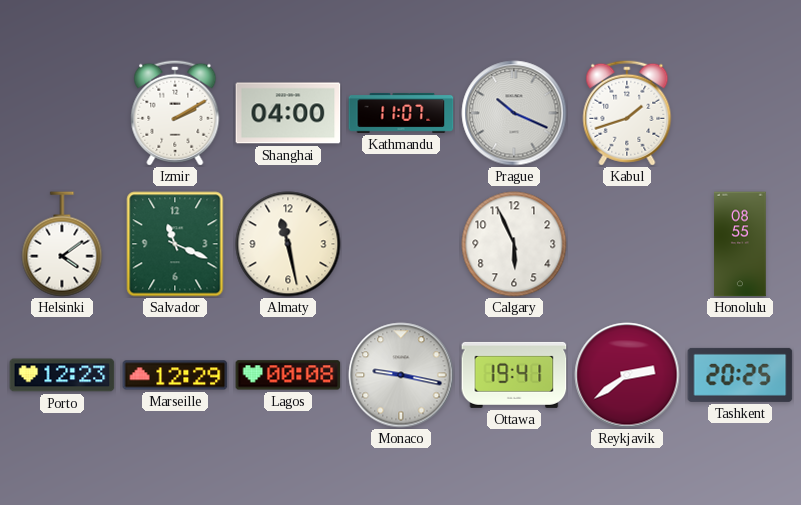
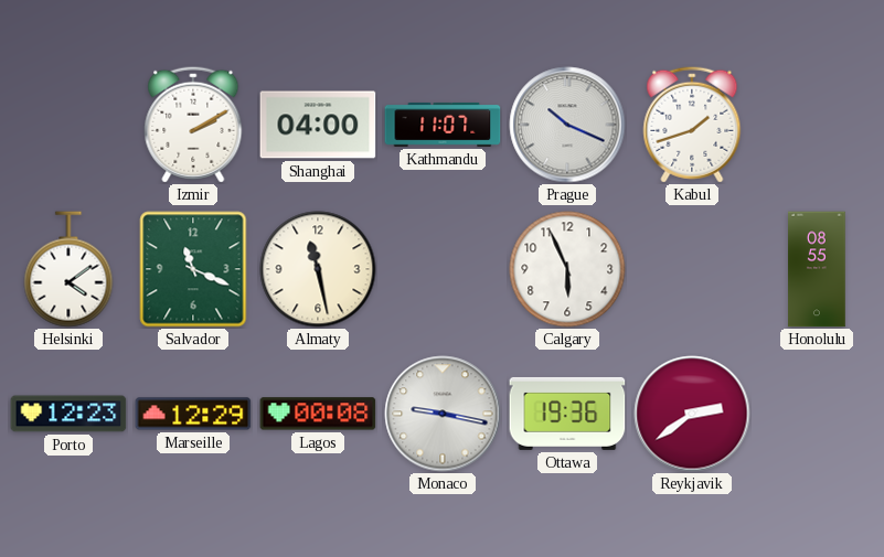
Ottawa: 19:41 -> 19:36 (567, 414)
Tashkent: 20:25 -> none (740, 375)
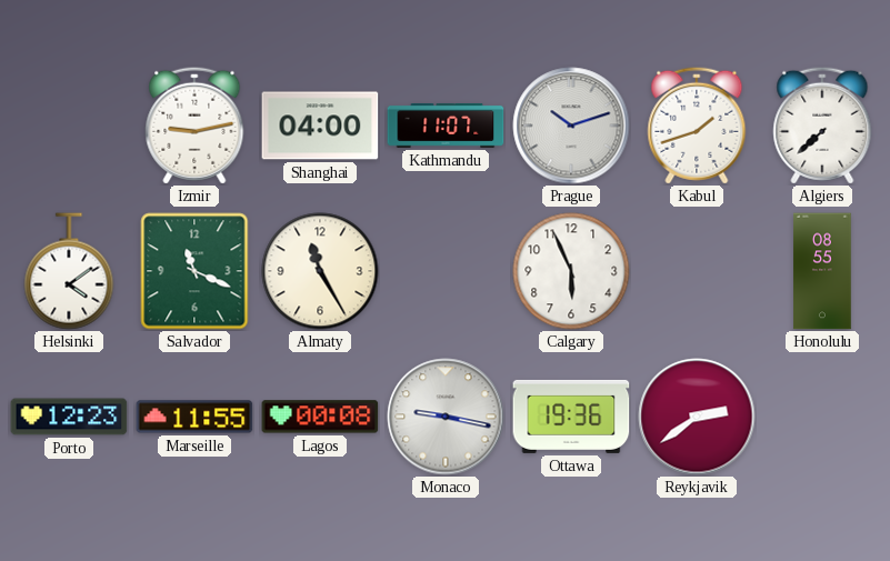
Izmir: 2:10 -> 9:13 (194, 126)
Prague: 10:19 -> 10:12 (571, 126)
Algiers: none -> 7:38 (822, 126)
Almaty: 11:28 -> 11:25 (320, 271)
Marseille: 12:29 -> 11:55 (194, 417)
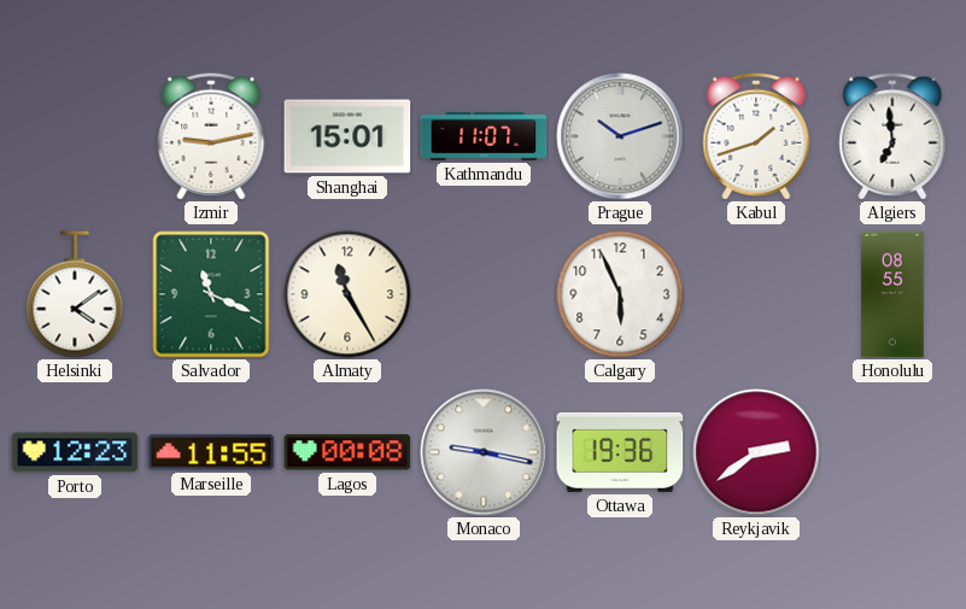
Shanghai: 04:00 -> 15:01 (347, 136)
Algiers: 7:38 -> 6:59 (892, 136)
